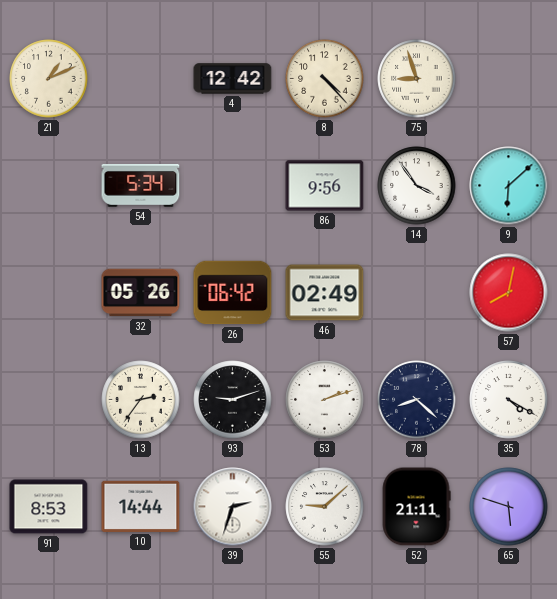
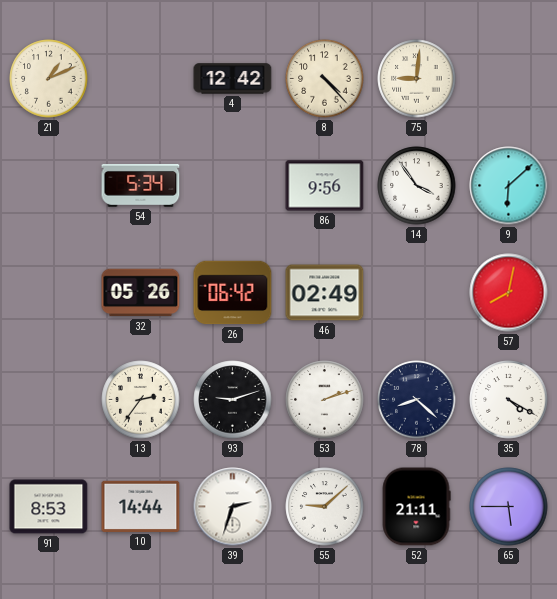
75: 8:57 -> 9:01 (417, 79)
65: 5:48 -> 5:45 (509, 507)
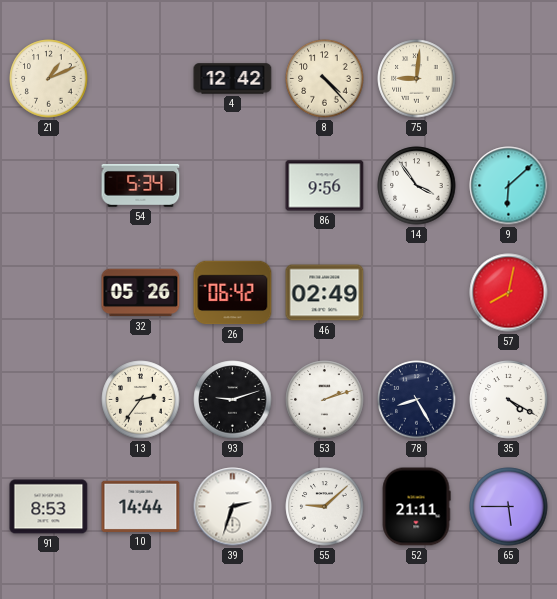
78: 8:22 -> 8:25 (417, 400)
